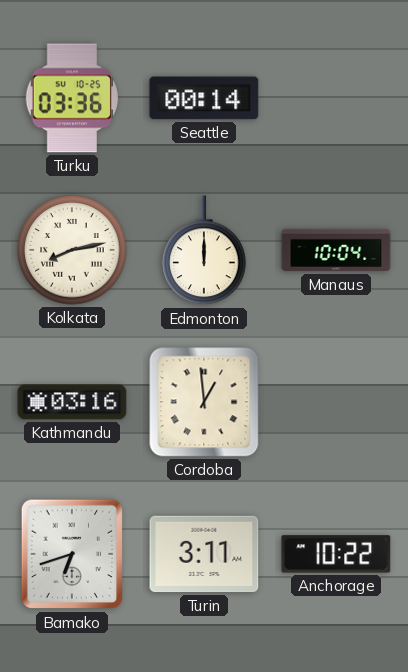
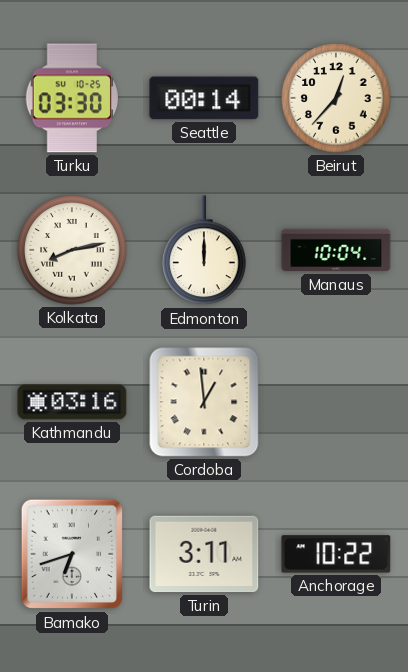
Turku: 03:36 -> 03:30 (72, 98)
Beirut: none -> 12:37 (336, 98)
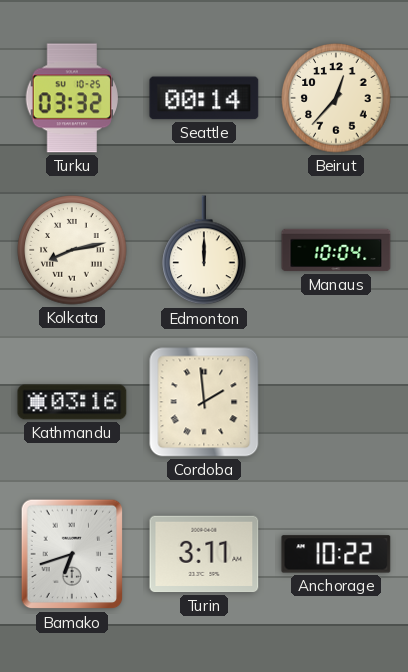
Turku: 03:30 -> 03:32 (72, 98)
Cordoba: 12:59 -> 1:59 (204, 402)
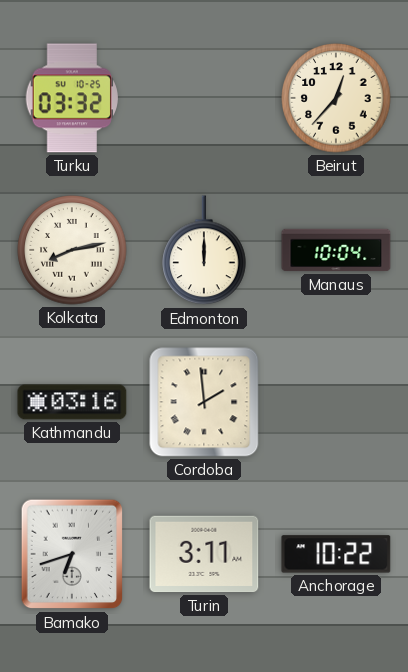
Seattle: 00:14 -> none (204, 98)
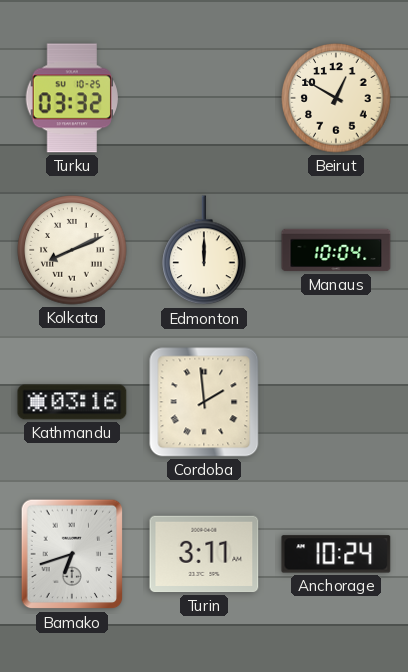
Beirut: 12:37 -> 12:50 (336, 98)
Kolkata: 8:13 -> 8:11 (72, 250)
Anchorage: 10:22 -> 10:24 (336, 554)
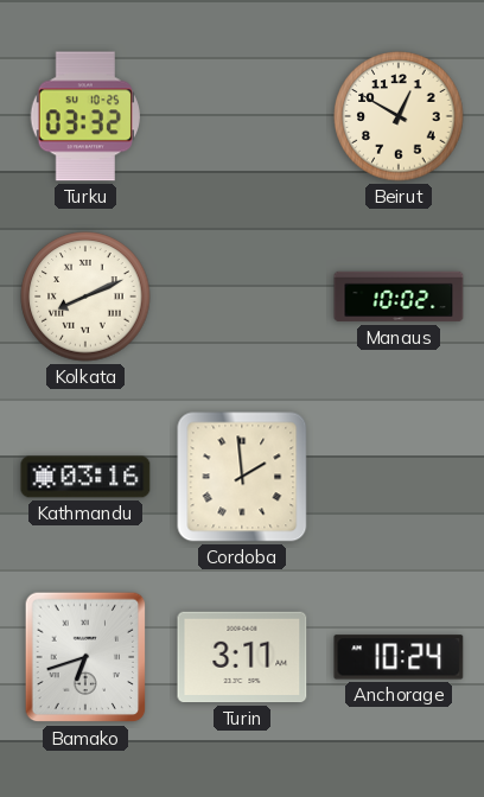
Edmonton: 12:00 -> none (204, 251)
Manaus: 10:04 -> 10:02 (399, 297)
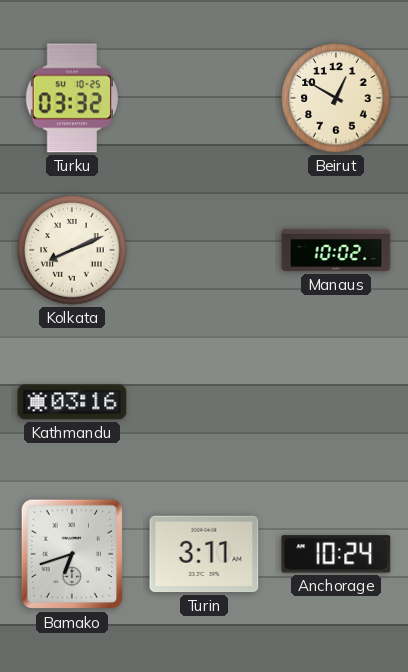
Cordoba: 1:59 -> none (242, 477)
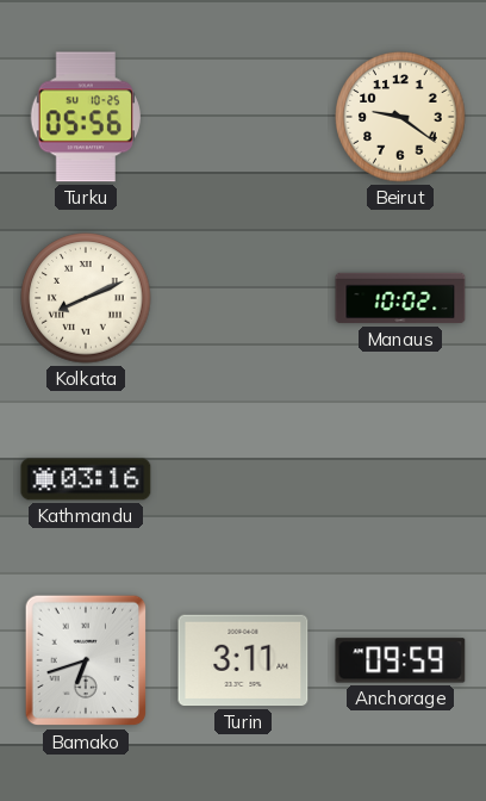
Turku: 03:32 -> 05:56 (86, 117)
Beirut: 12:50 -> 9:21 (400, 117)
Anchorage: 10:24 -> 09:59 (400, 660)
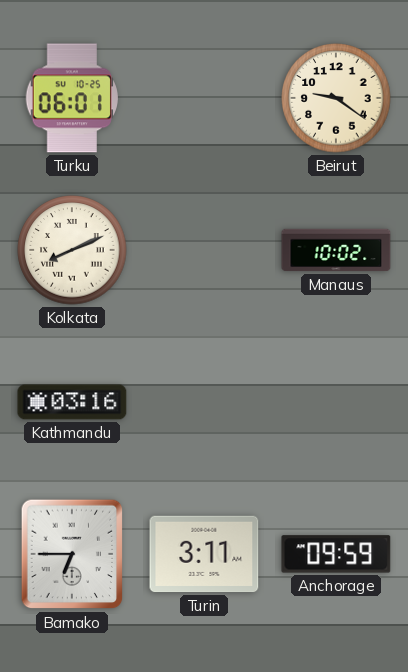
Turku: 05:56 -> 06:01 (72, 98)
Bamako: 6:42 -> 6:45 (72, 554)
